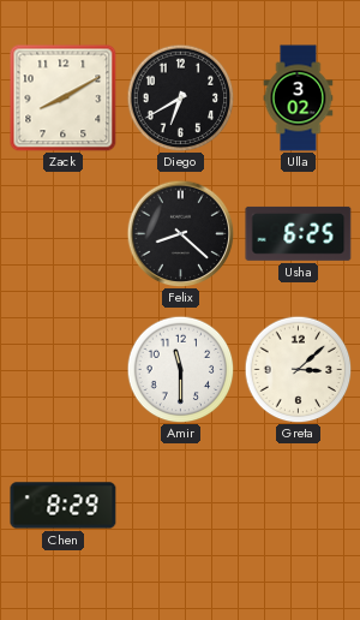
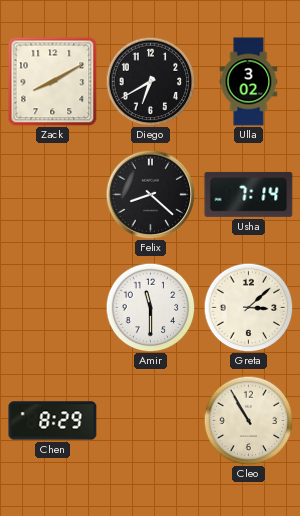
Usha: 6:25 -> 7:14 (249, 194)
Cleo: none -> 10:55 (248, 420)
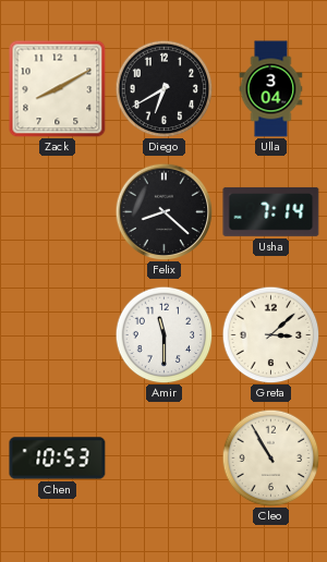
Ulla: 3:02 -> 3:04 (271, 89)
Chen: 8:29 -> 10:53 (58, 459)
